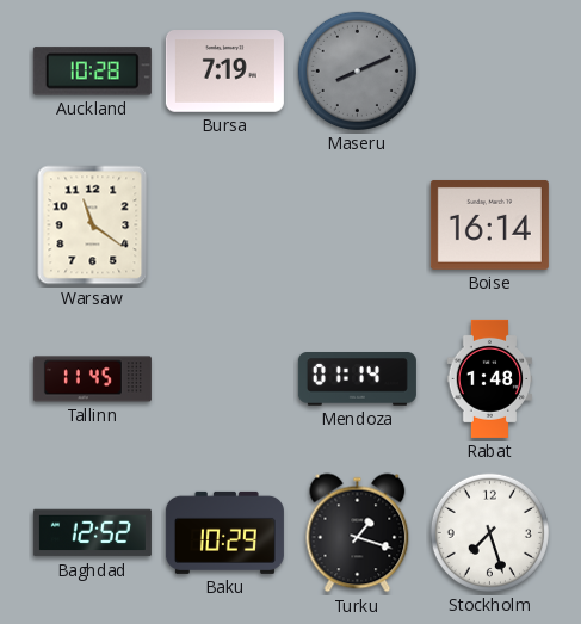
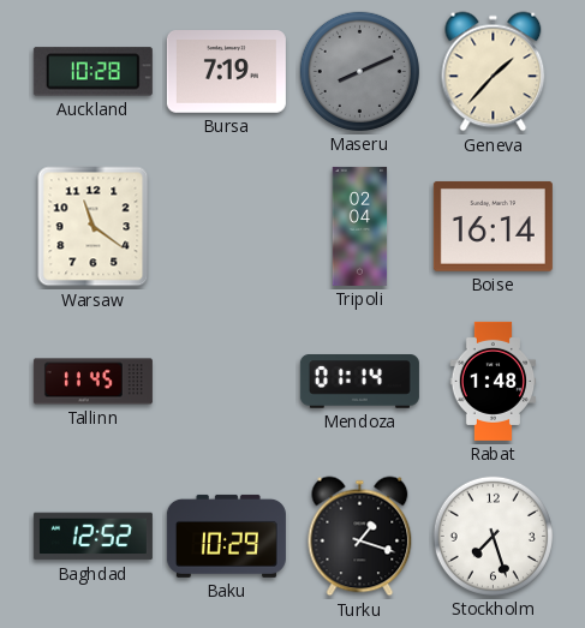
Geneva: none -> 1:37 (494, 72)
Tripoli: none -> 02:04 (360, 226)
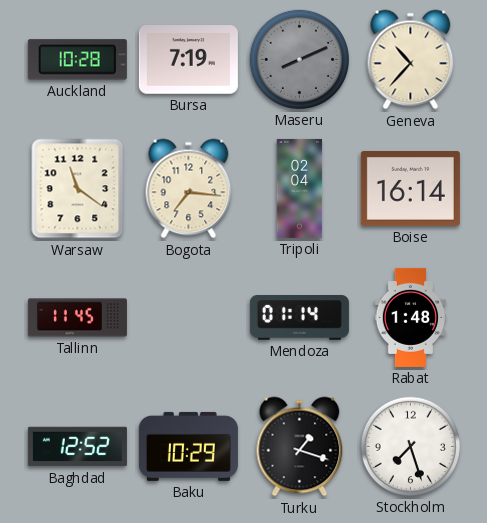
Geneva: 1:37 -> 10:37 (411, 60)
Bogota: none -> 7:16 (189, 189)
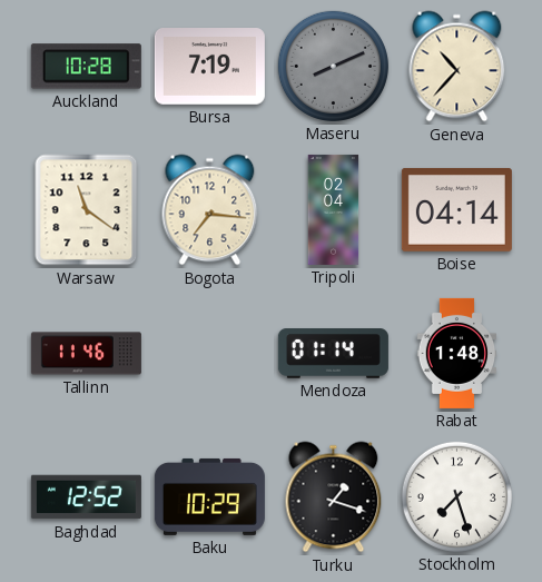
Boise: 16:14 -> 04:14 (456, 209)
Tallinn: 11:45 -> 11:46 (86, 354)
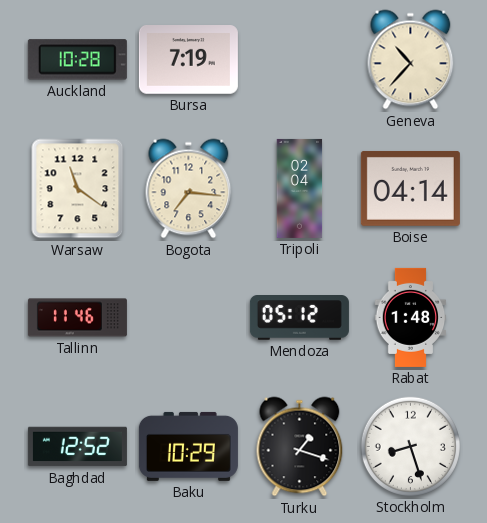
Maseru: 8:11 -> none (333, 66)
Mendoza: 01:14 -> 05:12 (299, 318)
Stockholm: 7:27 -> 8:27 (410, 446)
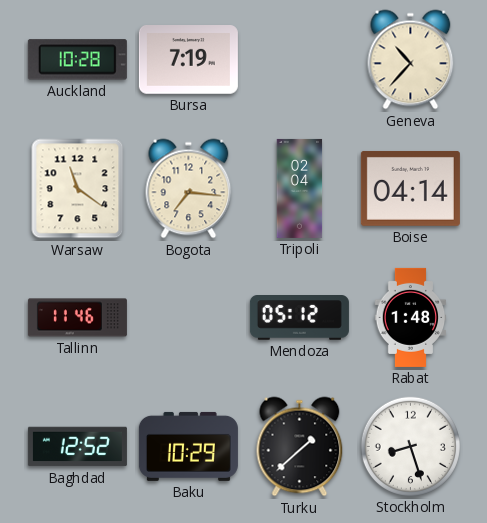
Turku: 1:18 -> 1:38 (300, 447)
